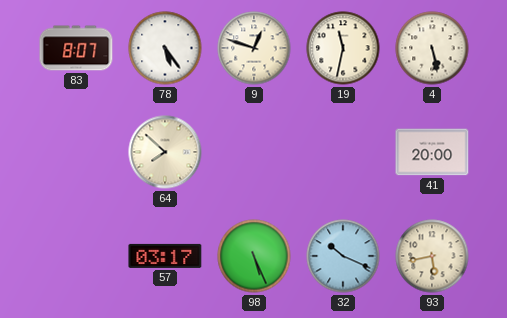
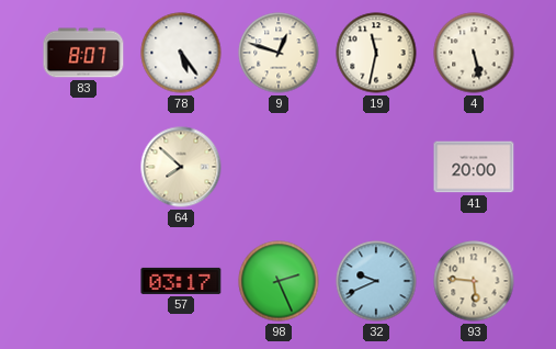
98: 5:26 -> 2:26 (279, 281)
32: 10:19 -> 9:41 (376, 281)
93: 5:43 -> 5:46 (474, 281)
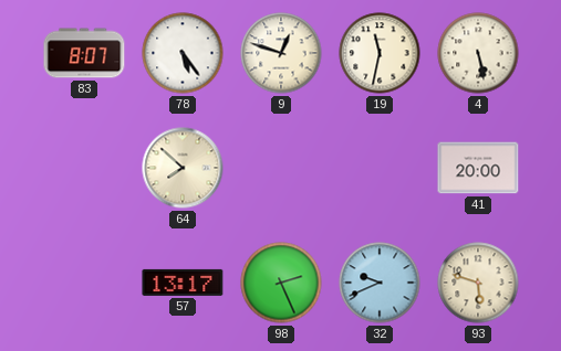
57: 03:17 -> 13:17 (183, 283)
93: 5:46 -> 5:48 (478, 283)
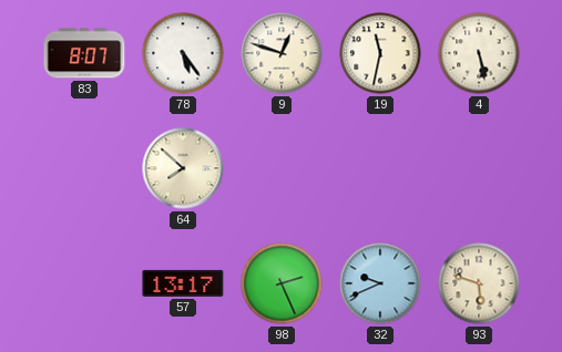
41: 20:00 -> none (478, 168)
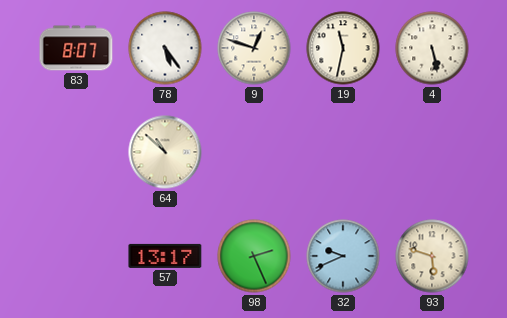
64: 7:52 -> 10:52 (165, 152)
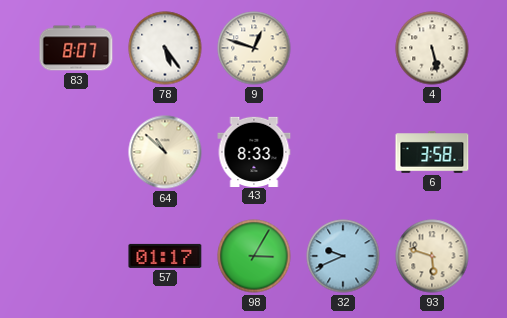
19: 11:32 -> none (343, 48)
43: none -> 8:33 (254, 151)
6: none -> 3:58 (432, 152)
57: 13:17 -> 01:17 (165, 256)
98: 2:26 -> 3:05 (254, 256)
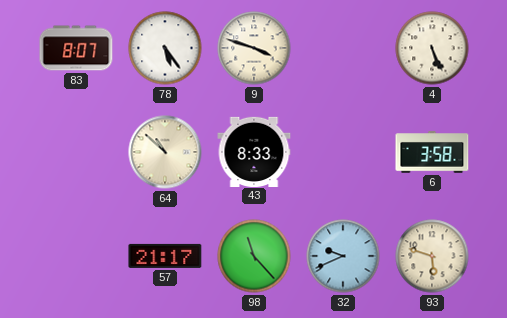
9: 12:48 -> 3:48 (254, 48)
4: 5:28 -> 5:26 (432, 48)
57: 01:17 -> 21:17 (165, 256)
98: 3:05 -> 11:23 (254, 256)
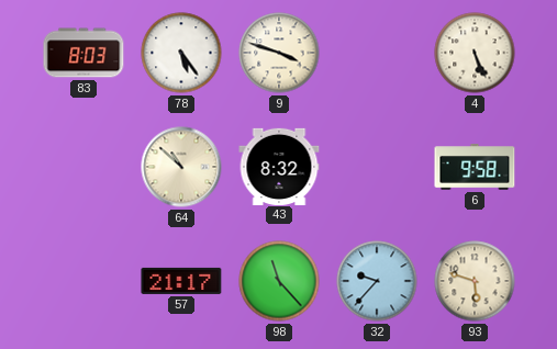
83: 8:07 -> 8:03 (83, 53)
43: 8:33 -> 8:32 (279, 166)
6: 3:58 -> 9:58 (475, 167)
32: 9:41 -> 9:37 (377, 281)
